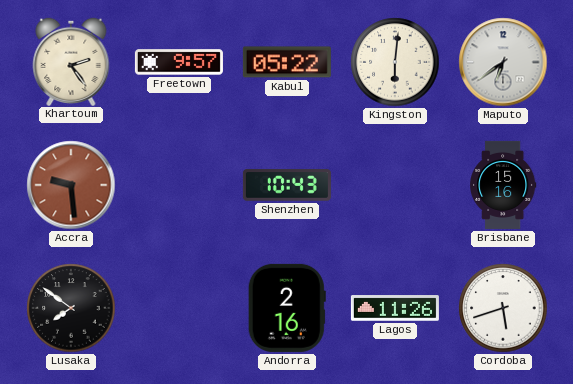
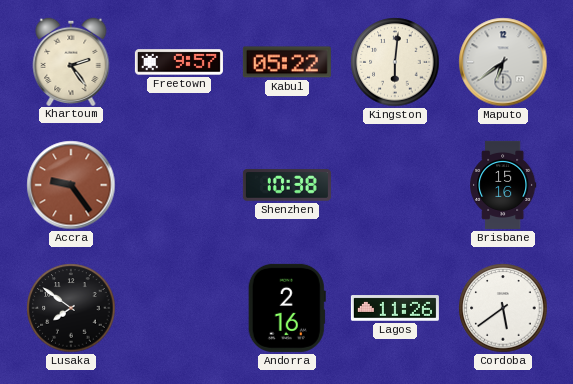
Accra: 9:29 -> 9:24 (71, 185)
Shenzhen: 10:43 -> 10:38 (287, 185)
Cordoba: 5:42 -> 5:39 (503, 308)
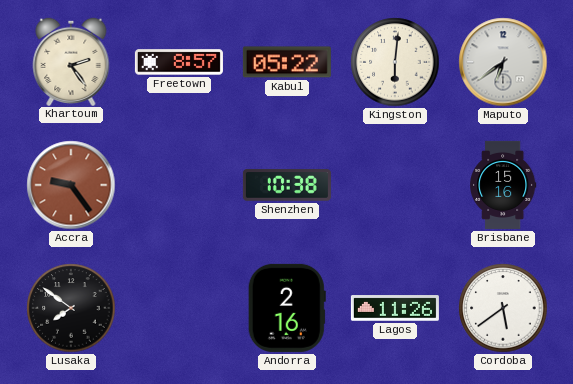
Freetown: 9:57 -> 8:57 (179, 62)
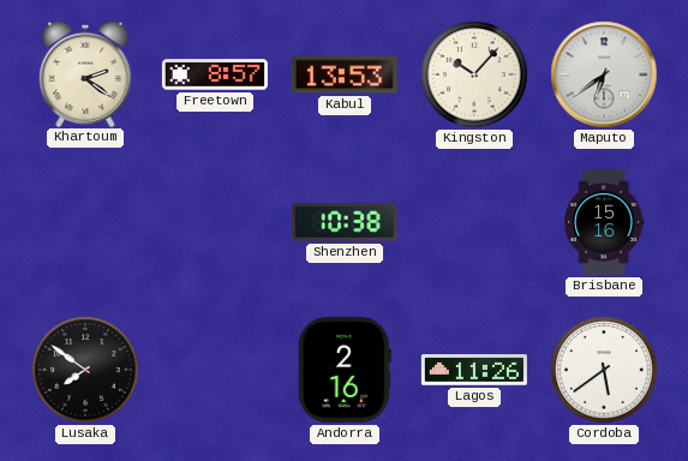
Khartoum: 2:24 -> 2:21 (85, 73)
Kabul: 05:22 -> 13:53 (345, 74)
Kingston: 6:01 -> 10:07 (474, 74)
Accra: 9:24 -> none (71, 185)
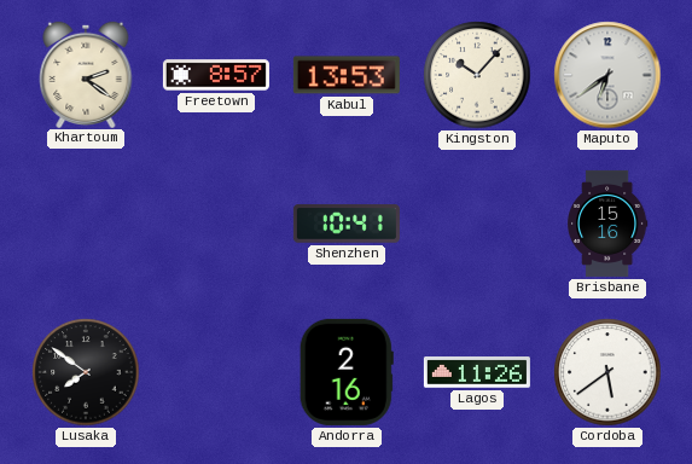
Shenzhen: 10:38 -> 10:41 (347, 224)
